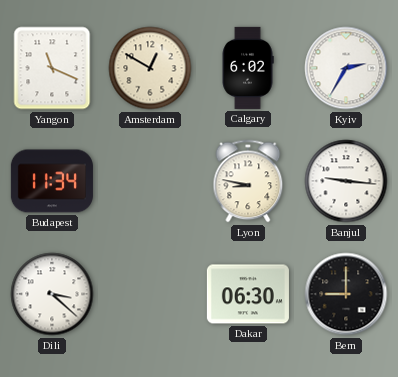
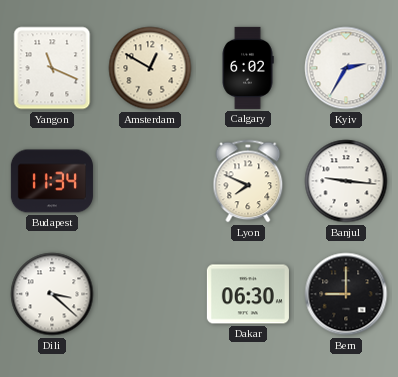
Lyon: 8:47 -> 7:49 (248, 181)
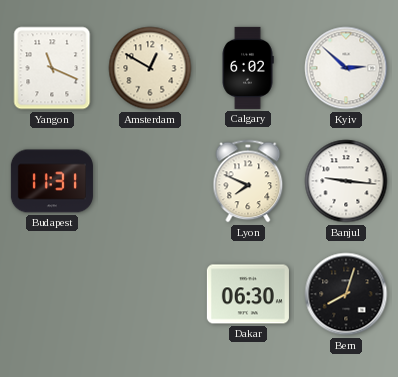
Kyiv: 2:35 -> 2:52 (346, 68)
Budapest: 11:34 -> 11:31 (52, 181)
Dili: 3:22 -> none (52, 294)
Bern: 9:00 -> 8:03 (346, 294)
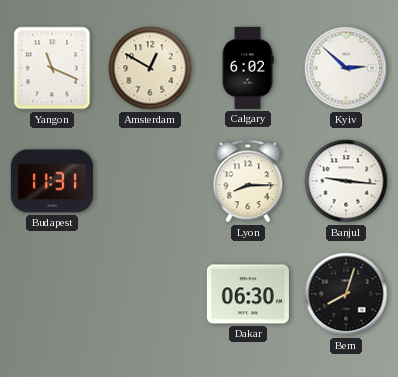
Lyon: 7:49 -> 8:15 (248, 181)
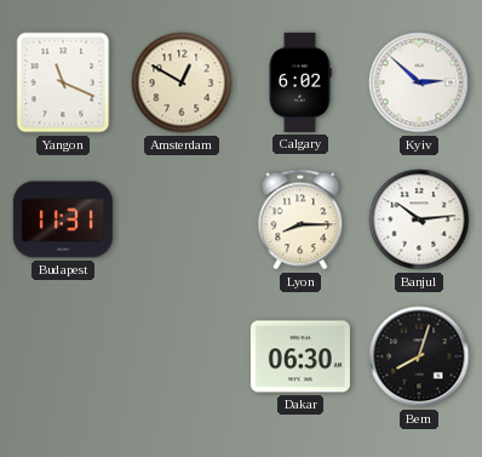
Banjul: 9:16 -> 10:14 (419, 219)
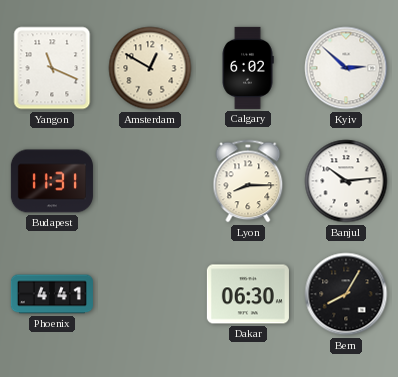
Phoenix: none -> 4:41 (52, 294)
Bern: 8:03 -> 8:05 (346, 294)
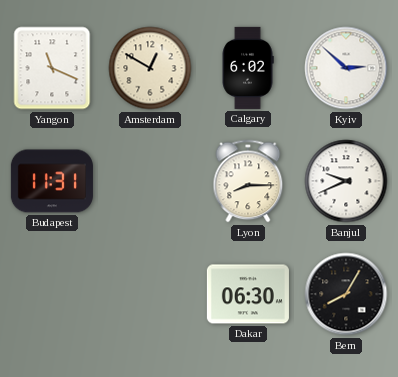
Banjul: 10:14 -> 9:41 (346, 181)
Phoenix: 4:41 -> none (52, 294)
